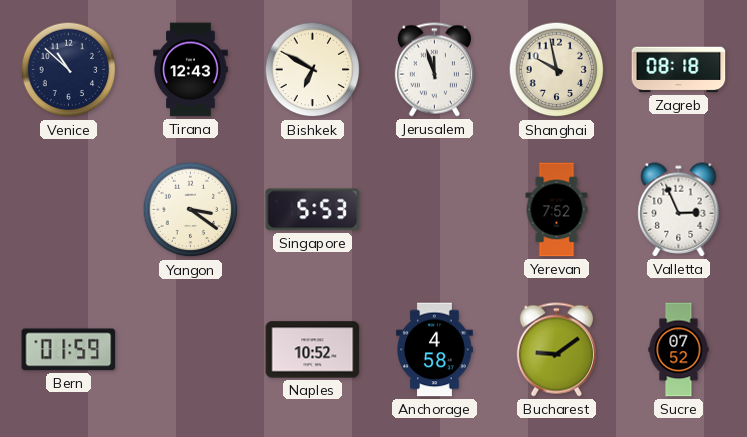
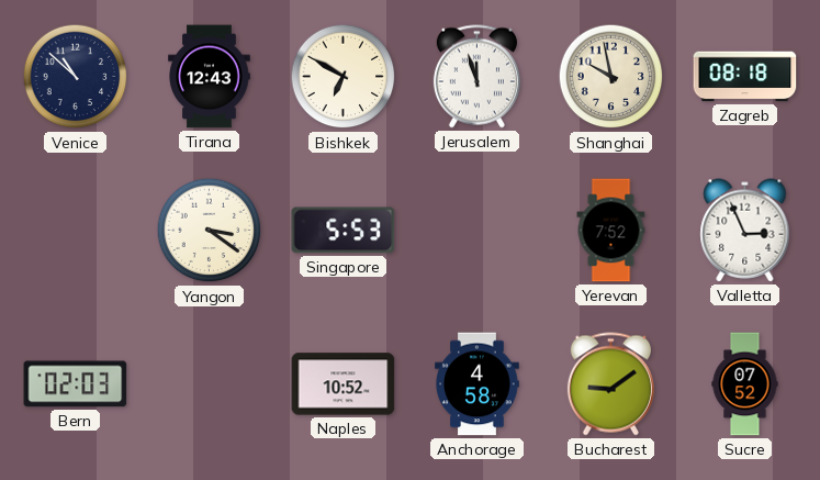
Bern: 01:59 -> 02:03 (76, 384)
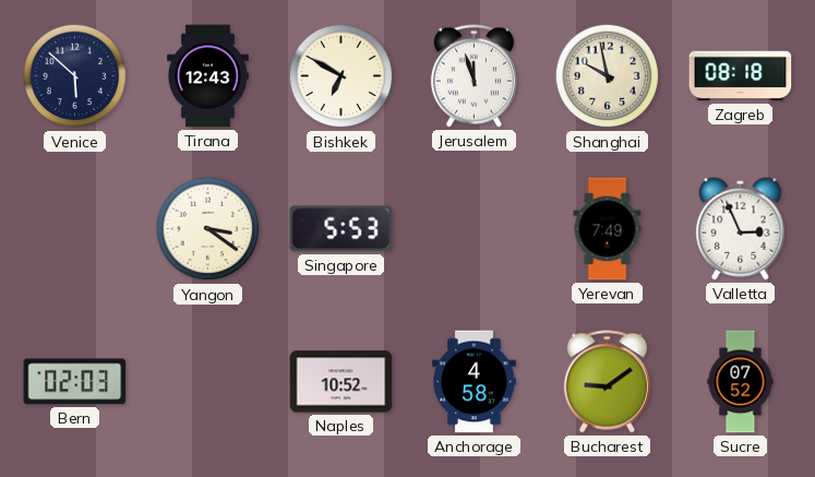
Venice: 10:52 -> 5:52 (75, 76)
Yerevan: 7:52 -> 7:49 (608, 229)
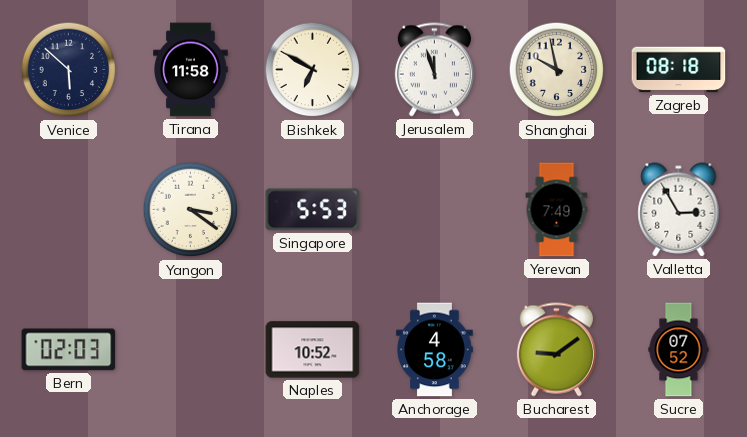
Tirana: 12:43 -> 11:58 (191, 70)
Valletta: 2:56 -> 2:55 (679, 210)
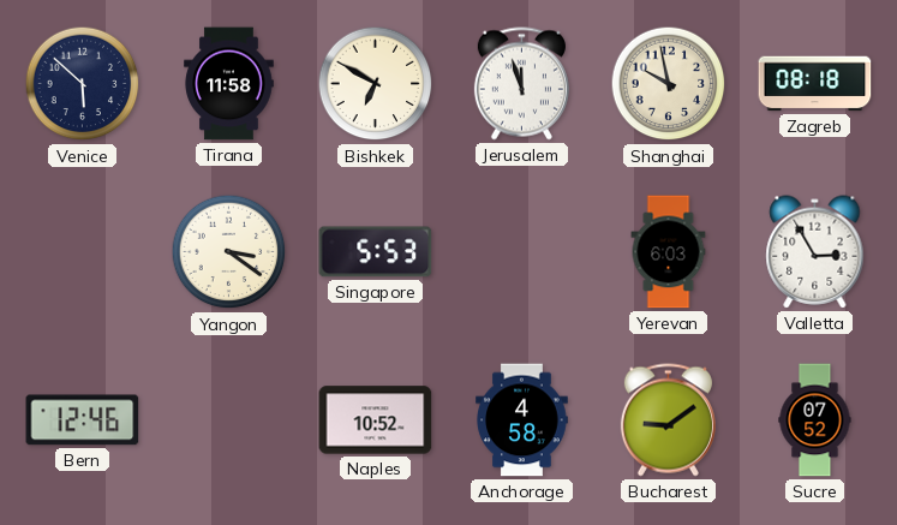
Yerevan: 7:49 -> 6:03 (669, 252)
Bern: 02:03 -> 12:46 (83, 420)
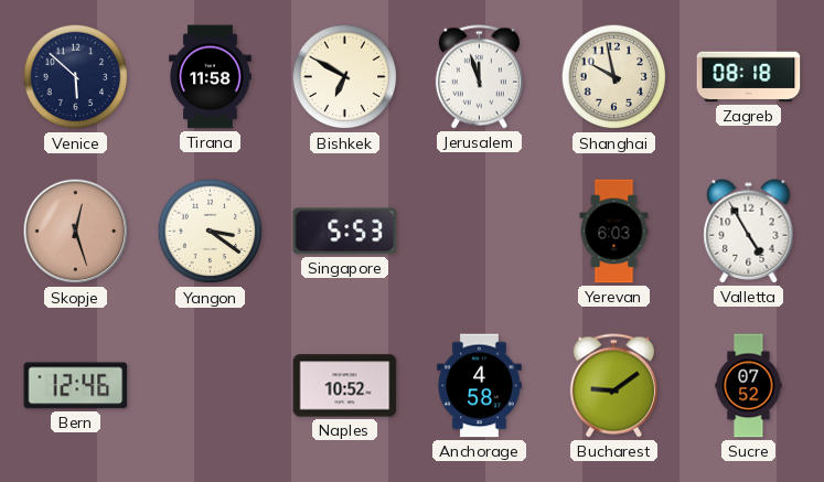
Skopje: none -> 12:27 (76, 232)
Valletta: 2:55 -> 4:55 (749, 232)
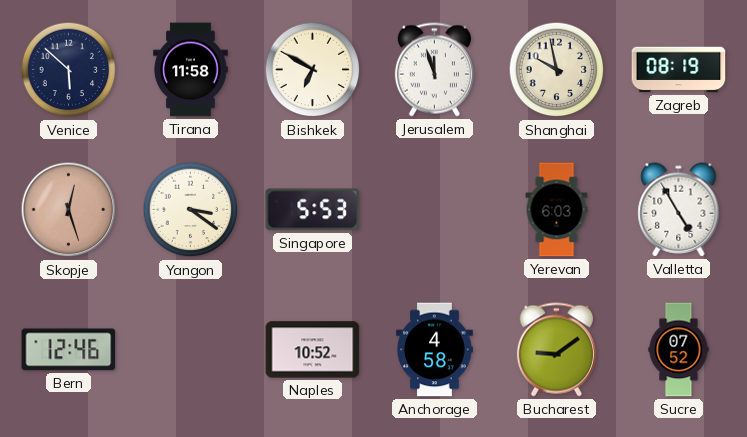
Zagreb: 08:18 -> 08:19 (679, 70)
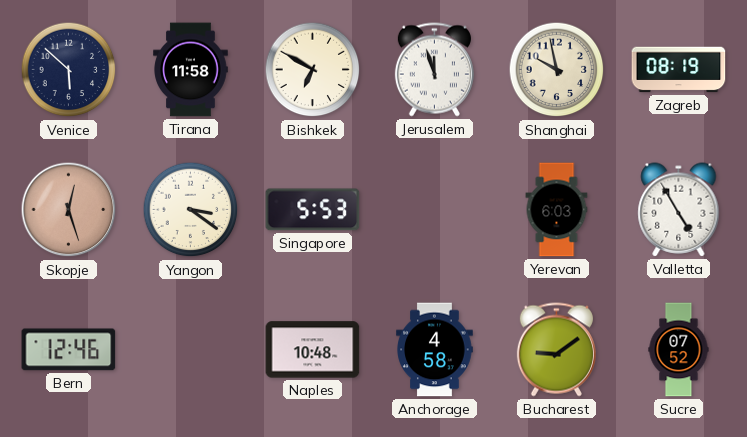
Naples: 10:52 -> 10:48 (313, 350)
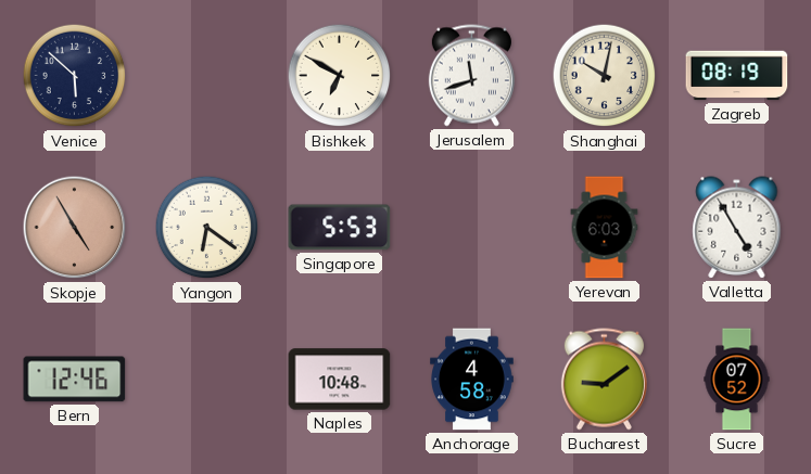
Tirana: 11:58 -> none (191, 70)
Jerusalem: 11:57 -> 11:42 (471, 76)
Shanghai: 9:58 -> 10:02 (605, 76)
Skopje: 12:27 -> 4:55 (75, 228)
Yangon: 3:21 -> 6:21 (207, 228)
